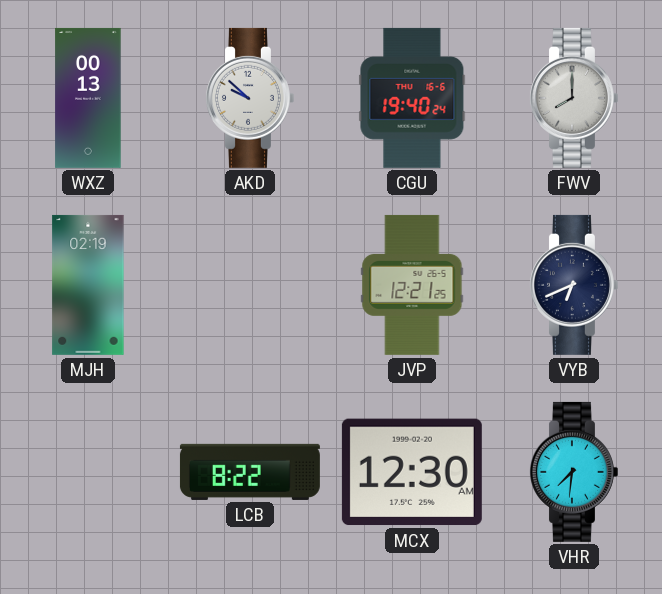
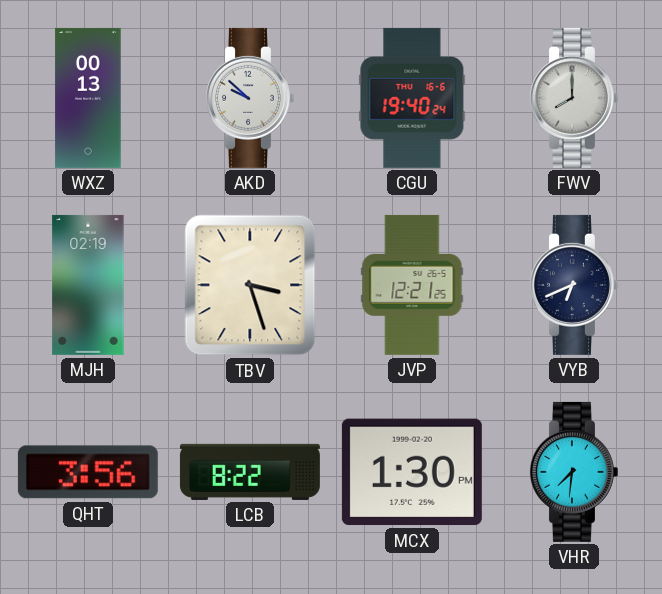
TBV: none -> 3:27 (250, 285)
QHT: none -> 3:56 (88, 472)
MCX: 12:30 -> 1:30 (412, 472)
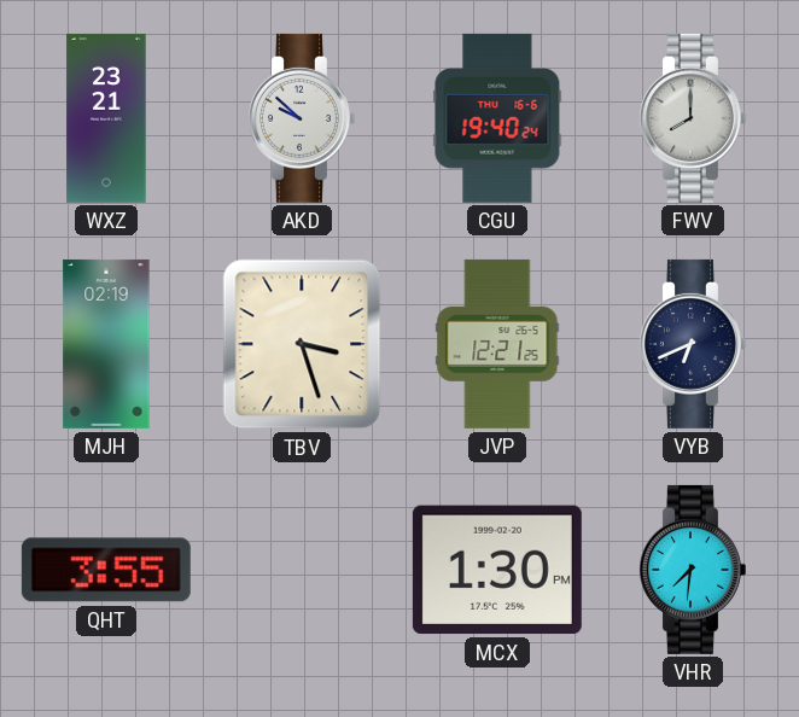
WXZ: 00:13 -> 23:21 (106, 118)
QHT: 3:56 -> 3:55 (106, 570)
LCB: 8:22 -> none (250, 472)
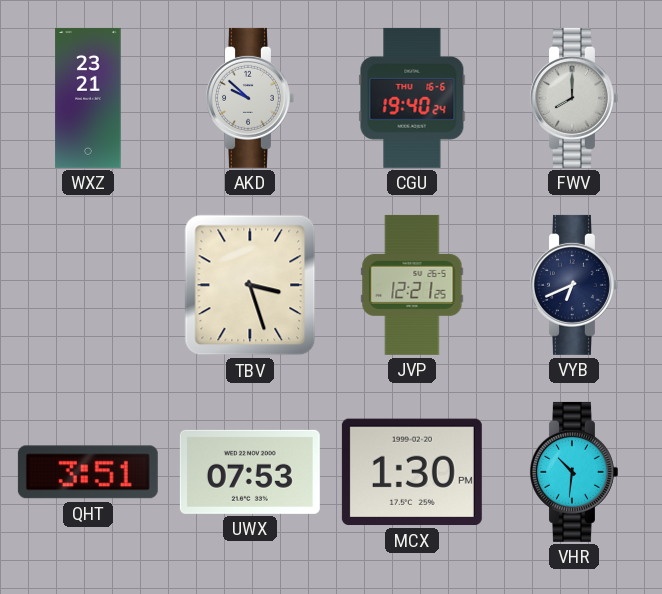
MJH: 02:19 -> none (106, 344)
QHT: 3:55 -> 3:51 (88, 472)
UWX: none -> 07:53 (250, 472)
VHR: 7:31 -> 10:31 (573, 472)
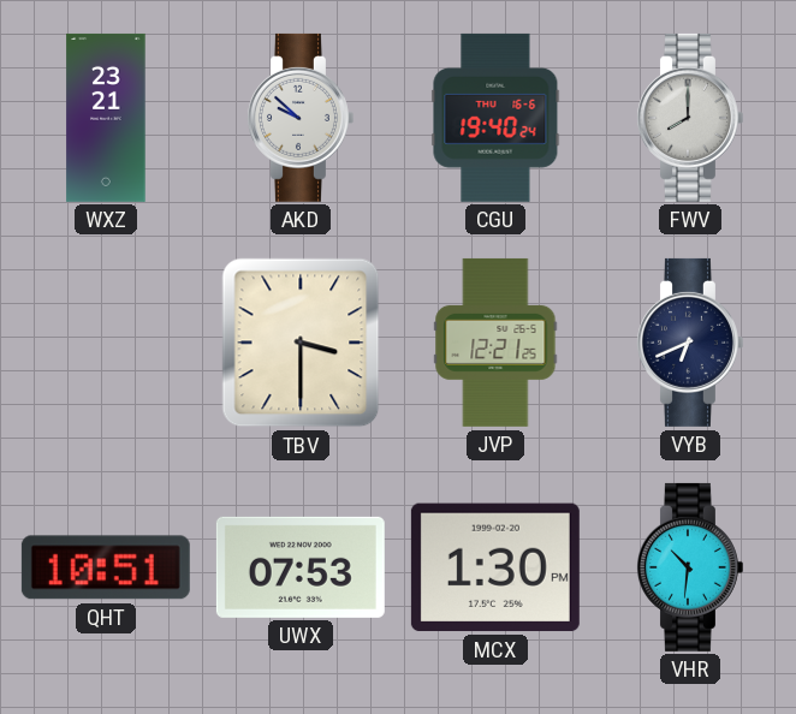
TBV: 3:27 -> 3:30 (301, 343)
QHT: 3:51 -> 10:51 (106, 567)
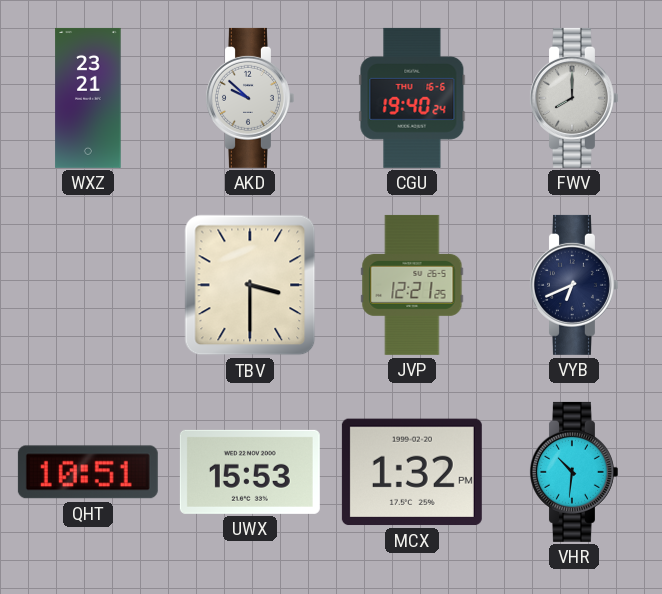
UWX: 07:53 -> 15:53 (250, 472)
MCX: 1:30 -> 1:32 (412, 472)
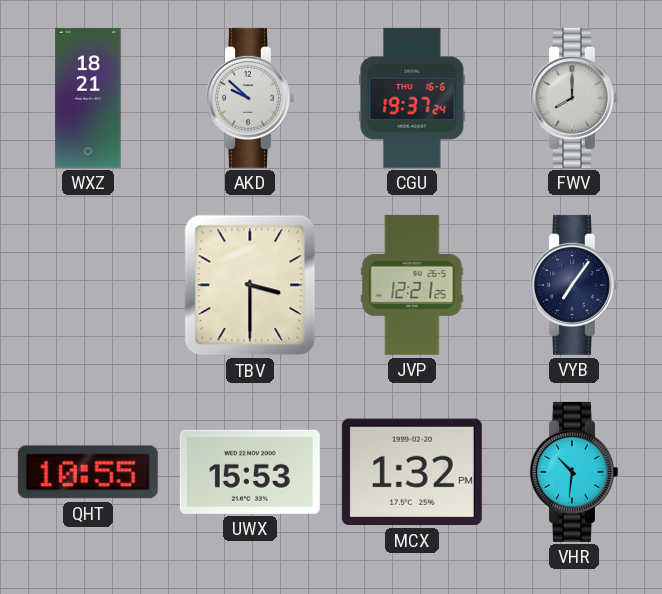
WXZ: 23:21 -> 18:21 (88, 98)
CGU: 19:40 -> 19:37 (412, 98)
VYB: 6:41 -> 7:06 (573, 285)
QHT: 10:51 -> 10:55 (88, 472)
